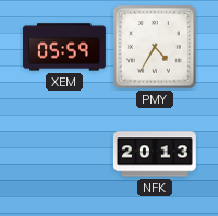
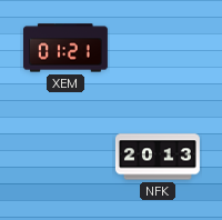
XEM: 05:59 -> 01:21 (65, 48)
PMY: 4:35 -> none (156, 48)
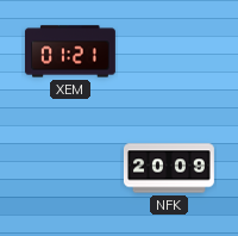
NFK: 20:13 -> 20:09 (169, 168)
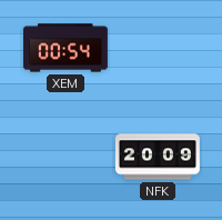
XEM: 01:21 -> 00:54 (65, 48)
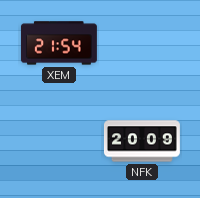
XEM: 00:54 -> 21:54 (59, 43)
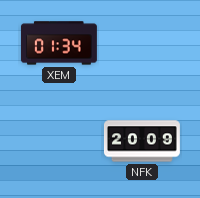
XEM: 21:54 -> 01:34 (59, 43)
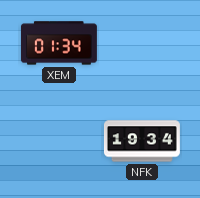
NFK: 20:09 -> 19:34 (142, 141)
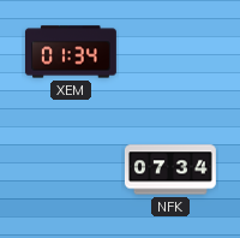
NFK: 19:34 -> 07:34 (170, 169)
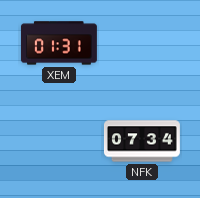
XEM: 01:34 -> 01:31 (59, 43)
